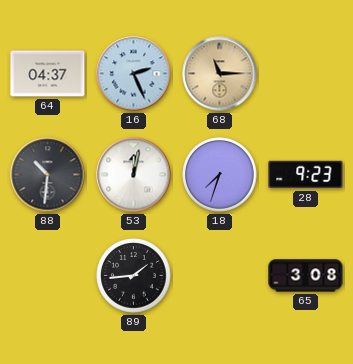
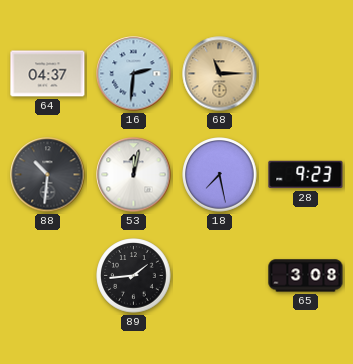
16: 2:26 -> 2:31 (134, 74)
18: 7:33 -> 7:28 (220, 175)
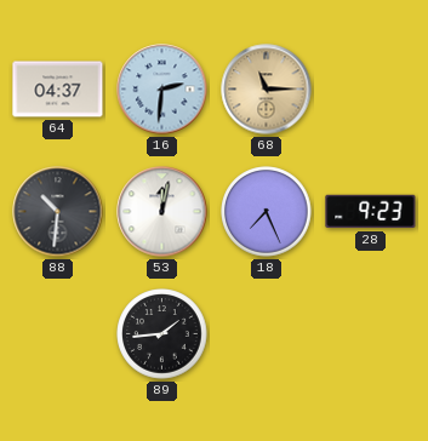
18: 7:28 -> 7:26 (267, 212)
65: 3:08 -> none (306, 276)
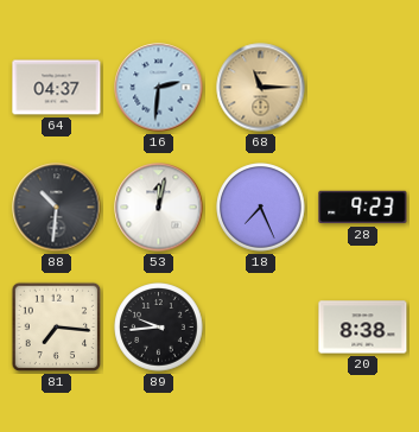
81: none -> 7:16 (57, 328)
89: 1:44 -> 9:44 (159, 328)
20: none -> 8:38 (363, 328)
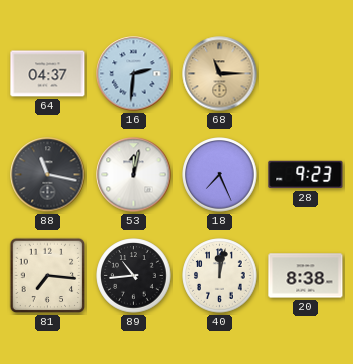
88: 10:31 -> 11:17 (48, 175)
89: 9:44 -> 10:44 (134, 276)
40: none -> 12:02 (220, 276)
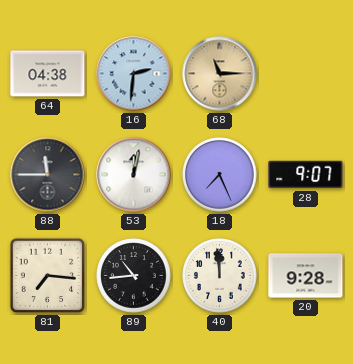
64: 04:37 -> 04:38 (48, 74)
88: 11:17 -> 11:45 (48, 175)
28: 9:23 -> 9:07 (306, 175)
40: 12:02 -> 11:59 (220, 276)
20: 8:38 -> 9:28 (306, 276)
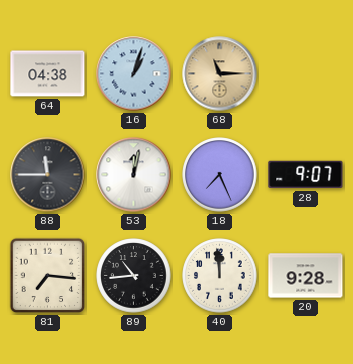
16: 2:31 -> 1:03 (134, 74)
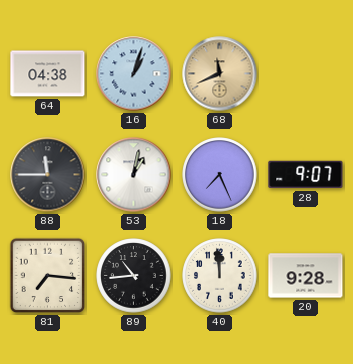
68: 11:15 -> 11:41 (220, 74)
53: 12:02 -> 1:02 (134, 175)
